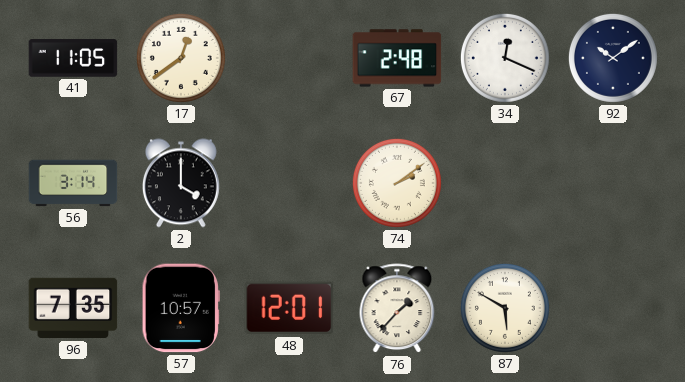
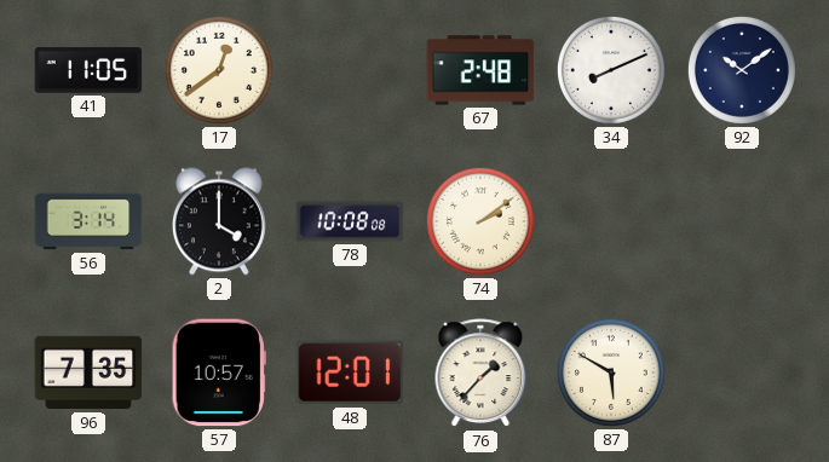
34: 12:19 -> 8:11 (611, 70)
78: none -> 10:08 (350, 221)
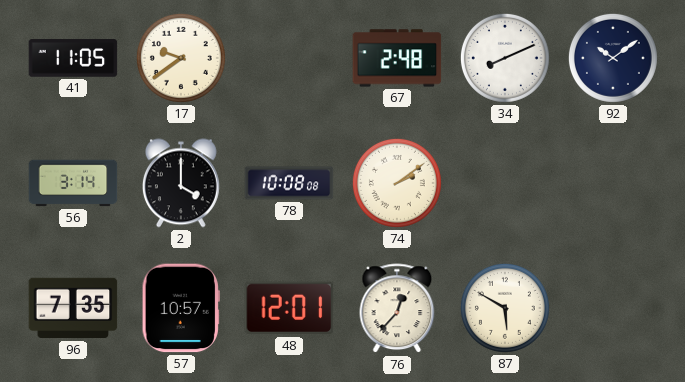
17: 12:39 -> 9:39 (181, 58)
76: 1:37 -> 12:37 (397, 309)
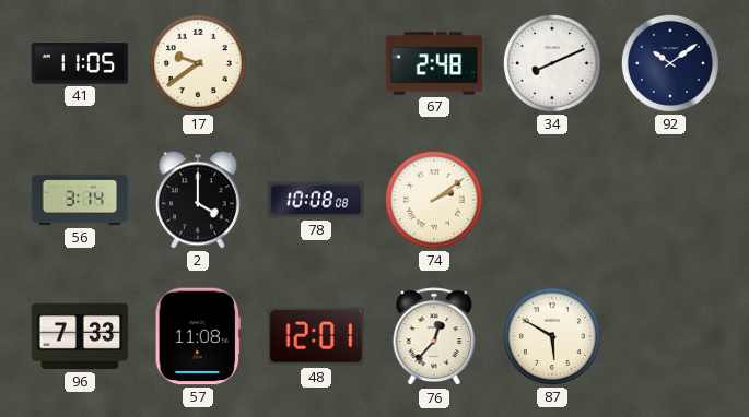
96: 7:35 -> 7:33 (80, 336)
57: 10:57 -> 11:08 (198, 336)
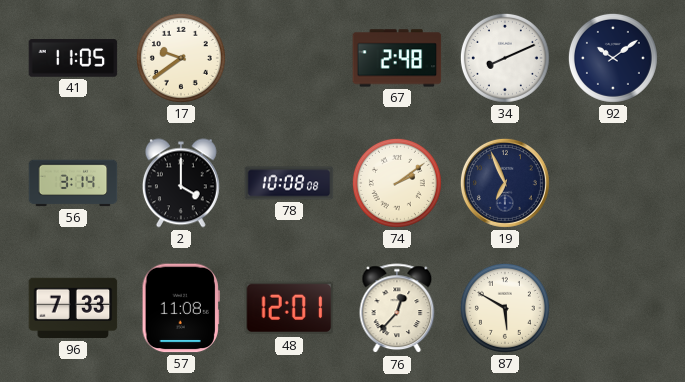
19: none -> 6:56 (505, 183)
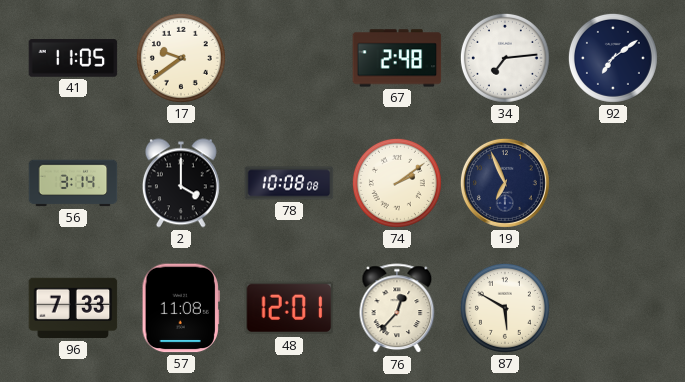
34: 8:11 -> 7:14 (505, 58)
92: 10:09 -> 7:09 (613, 58)
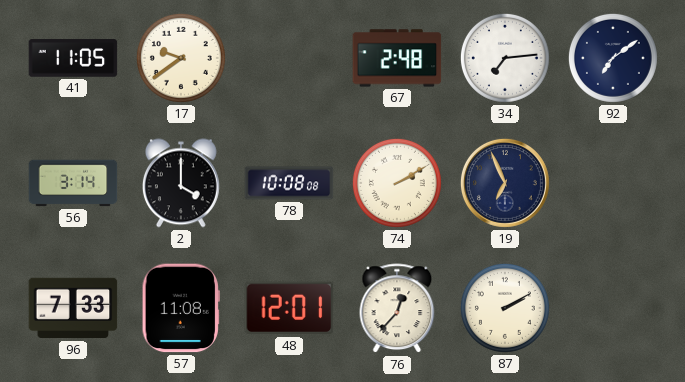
74: 2:09 -> 2:10 (397, 183)
87: 5:50 -> 2:10 (505, 308)
